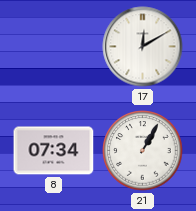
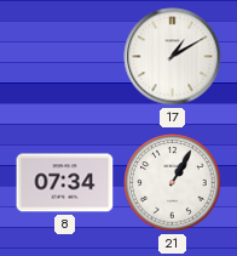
17: 12:10 -> 1:10 (173, 57)
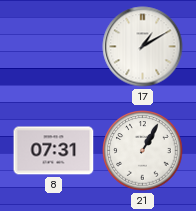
8: 07:34 -> 07:31 (54, 151)
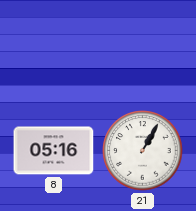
17: 1:10 -> none (143, 47)
8: 07:31 -> 05:16 (54, 151)
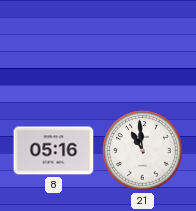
21: 1:05 -> 10:59 (143, 151)
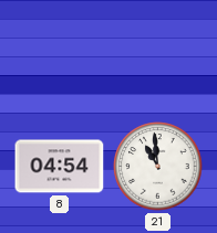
8: 05:16 -> 04:54 (60, 167)
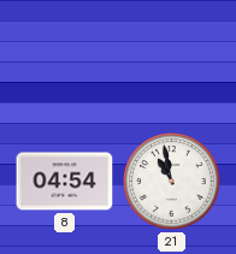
21: 10:59 -> 10:58 (172, 182)
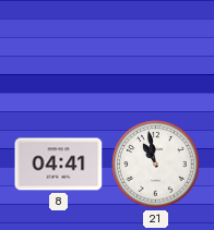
8: 04:54 -> 04:41 (59, 165)
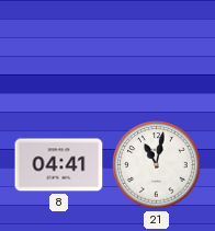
21: 10:58 -> 11:02 (157, 165)
